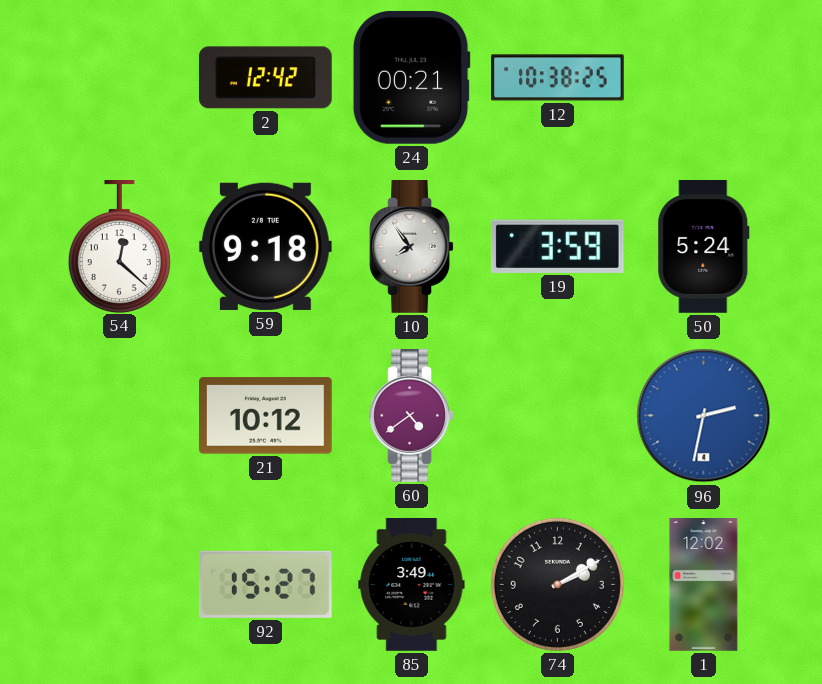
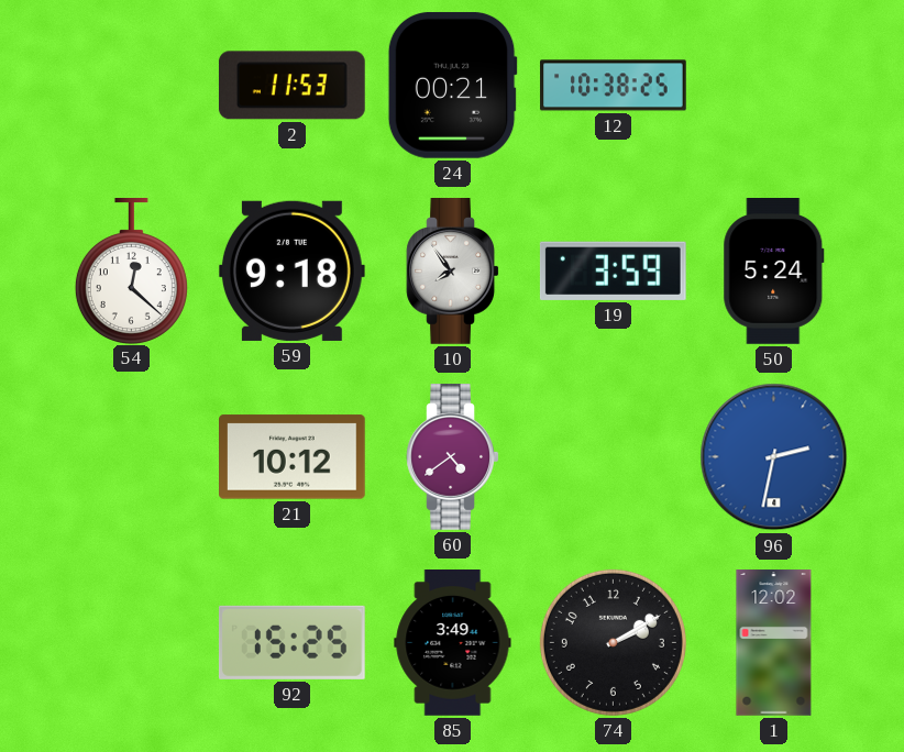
2: 12:42 -> 11:53 (291, 86)
92: 15:27 -> 15:25 (291, 642)
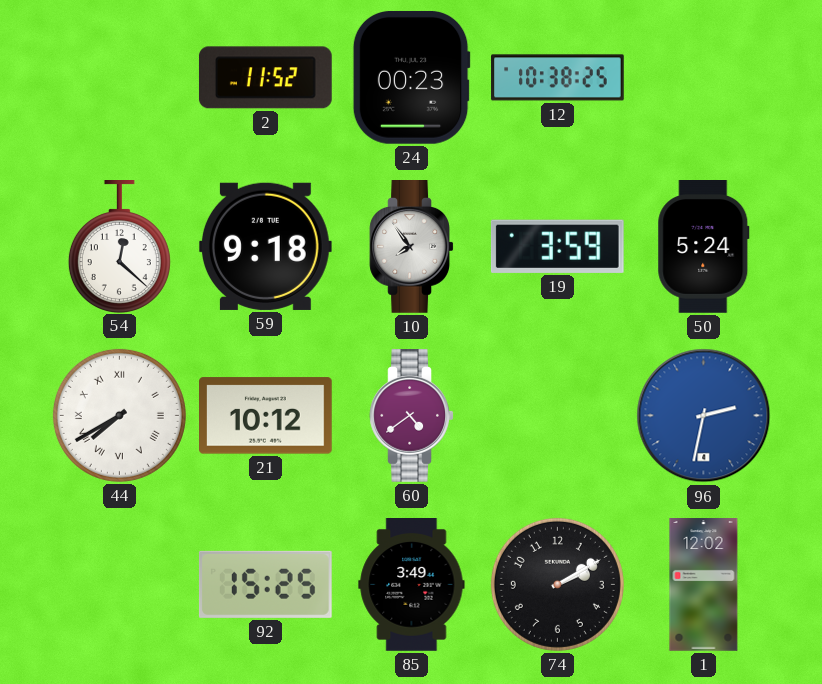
2: 11:53 -> 11:52 (265, 78)
24: 00:21 -> 00:23 (411, 77)
44: none -> 7:40 (119, 415)
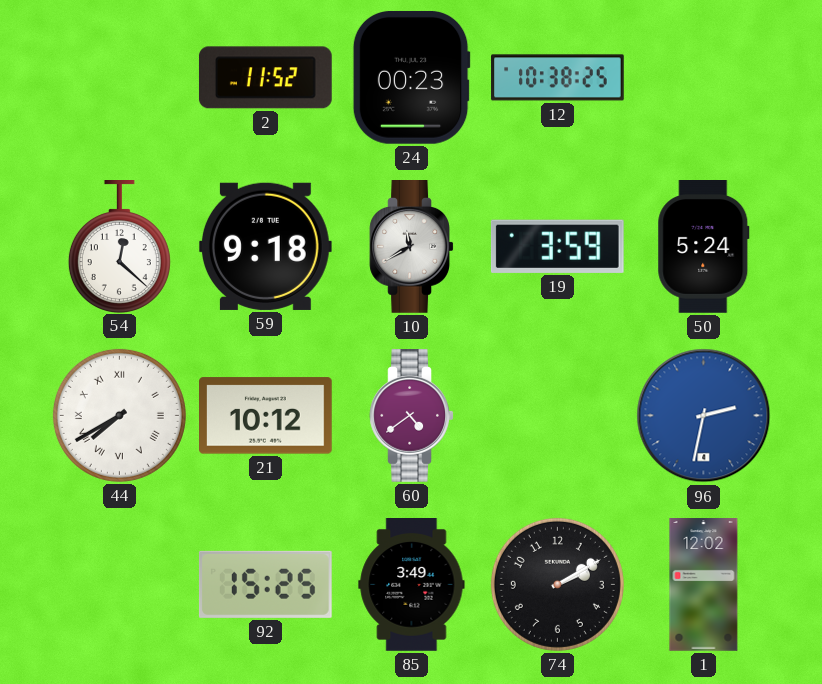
10: 7:54 -> 11:40 (412, 247)
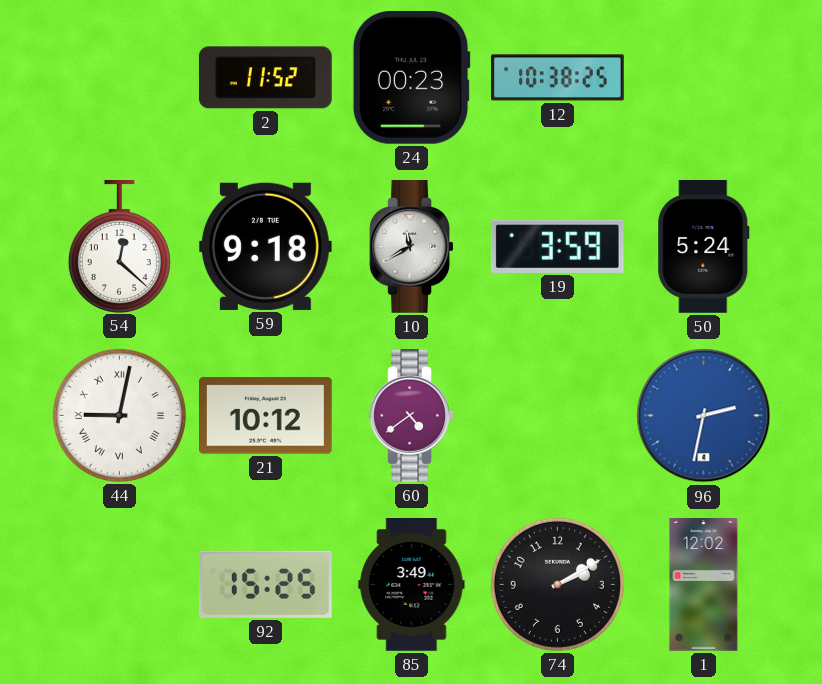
44: 7:40 -> 9:02 (119, 415)
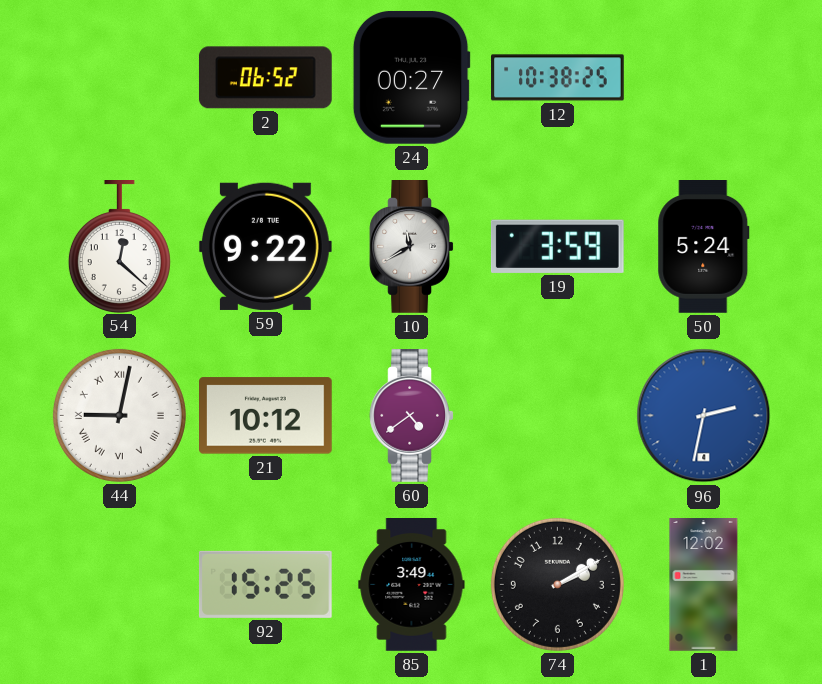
2: 11:52 -> 06:52 (265, 78)
24: 00:23 -> 00:27 (411, 77)
59: 9:18 -> 9:22 (265, 246)
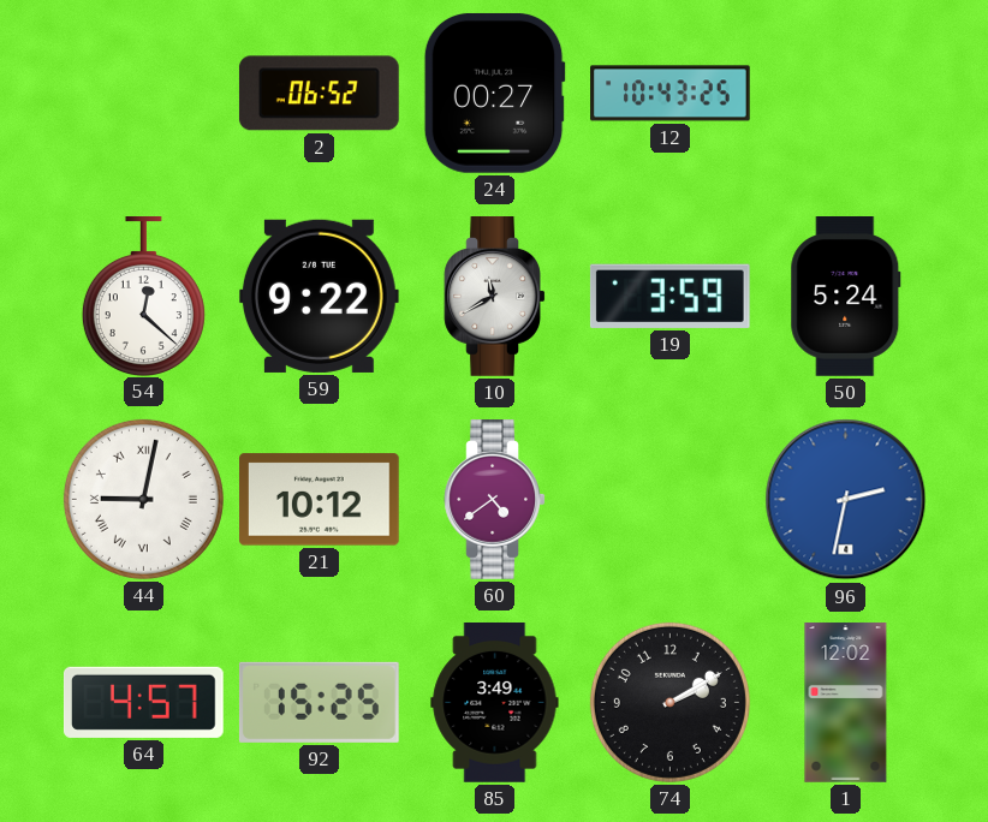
12: 10:38 -> 10:43 (671, 94)
64: none -> 4:57 (143, 702)
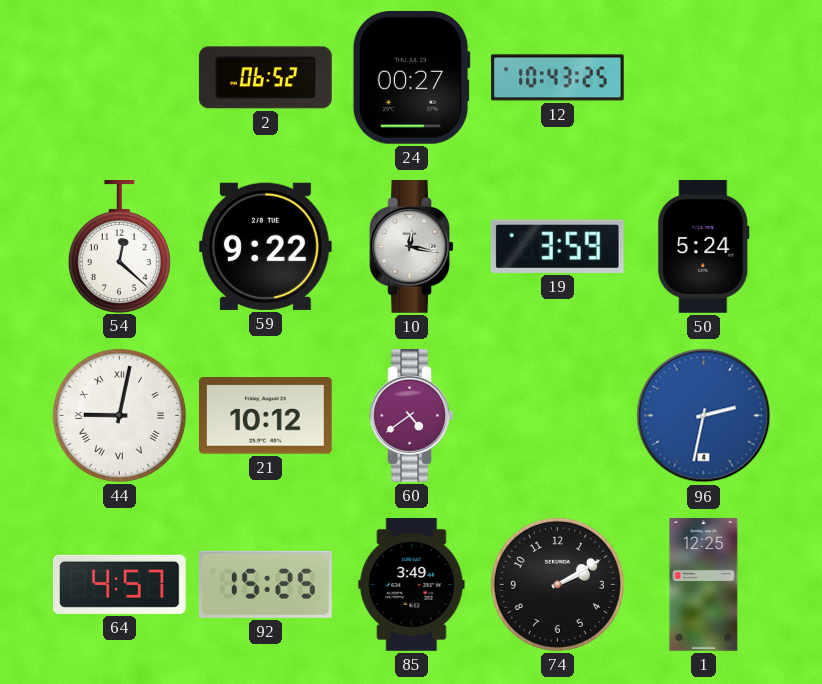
10: 11:40 -> 12:17 (412, 247)
1: 12:02 -> 12:25 (704, 585)
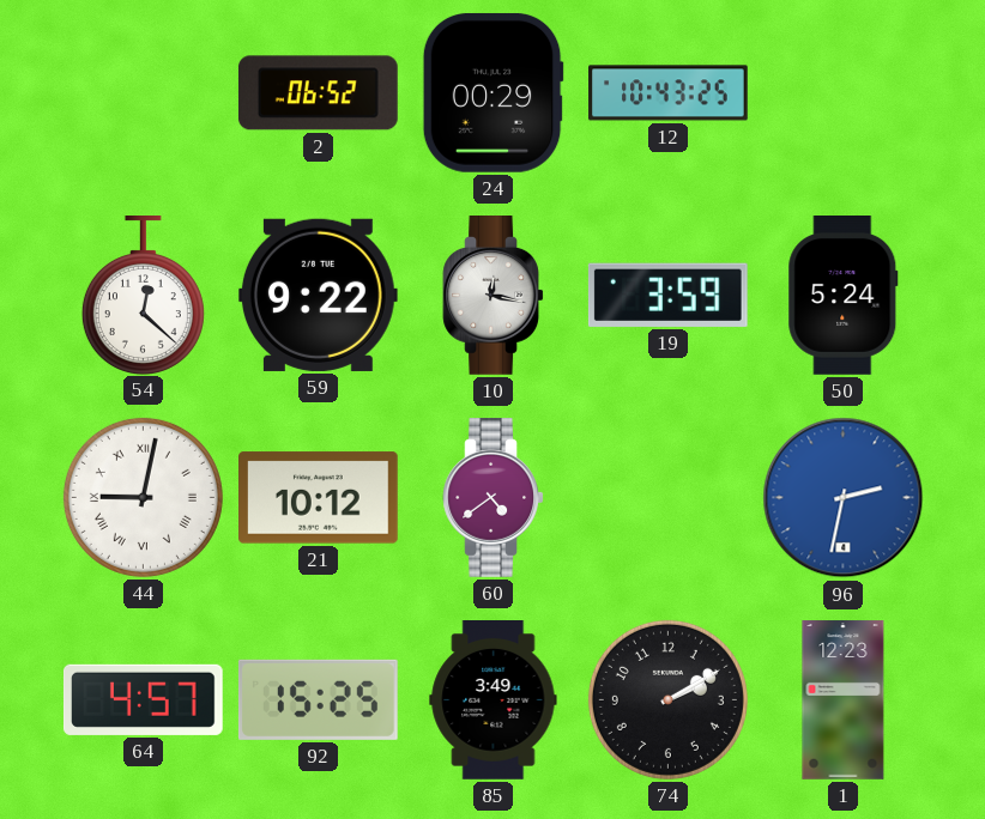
24: 00:27 -> 00:29 (492, 92)
1: 12:25 -> 12:23 (844, 700)
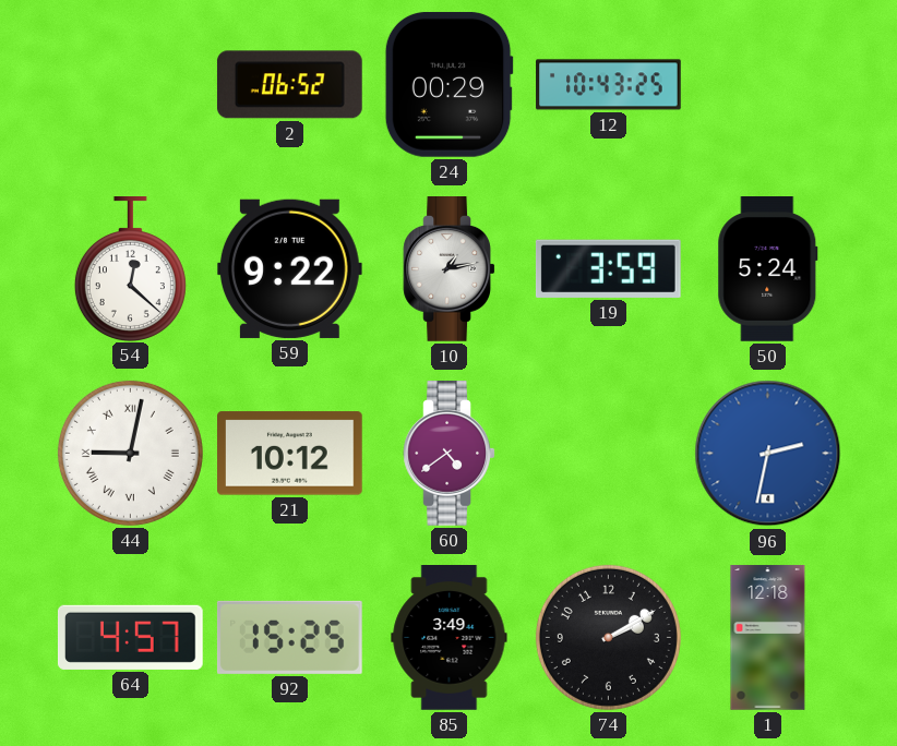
10: 12:17 -> 1:13 (450, 269)
1: 12:23 -> 12:18 (768, 638)
